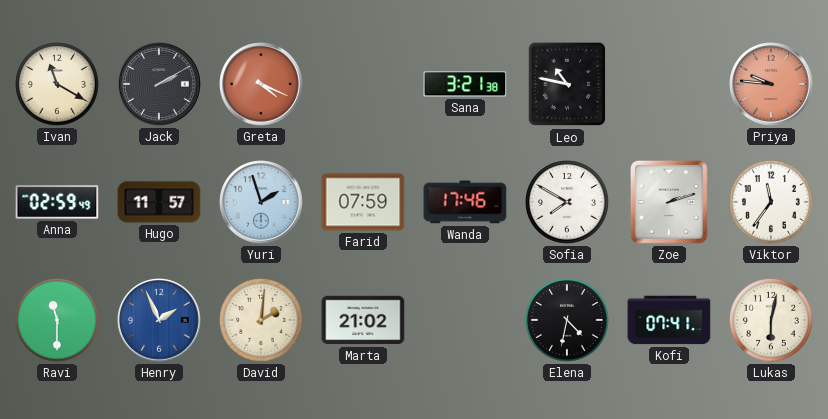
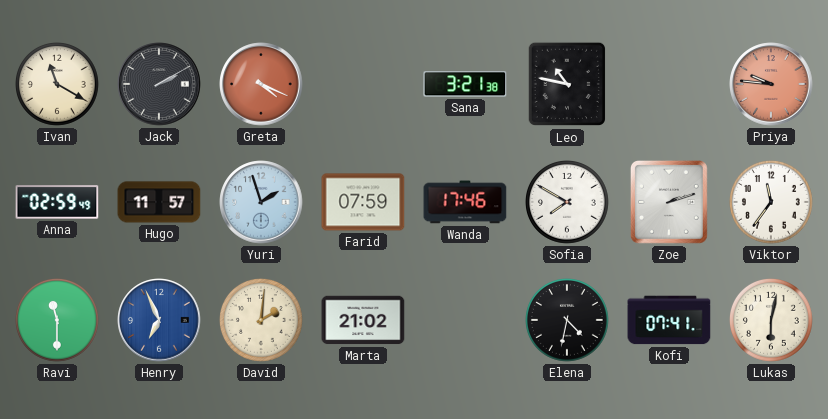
Henry: 1:56 -> 6:56 (159, 320)
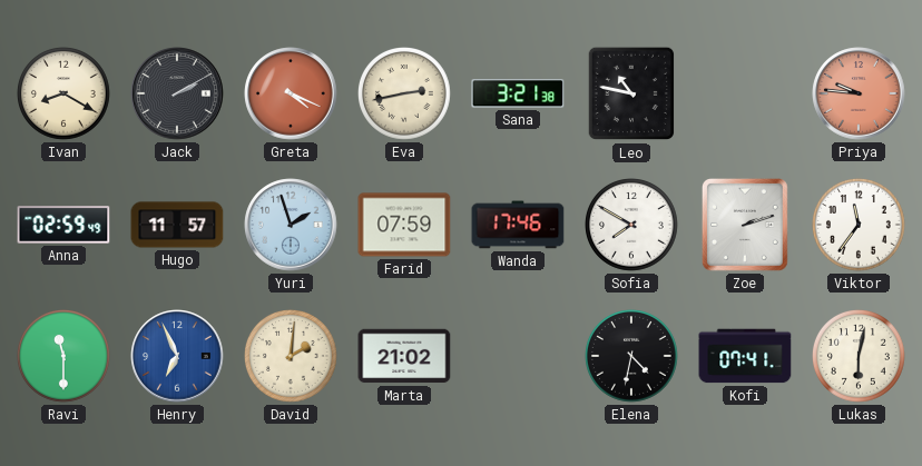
Ivan: 11:20 -> 8:20 (65, 95)
Eva: none -> 2:43 (405, 95)
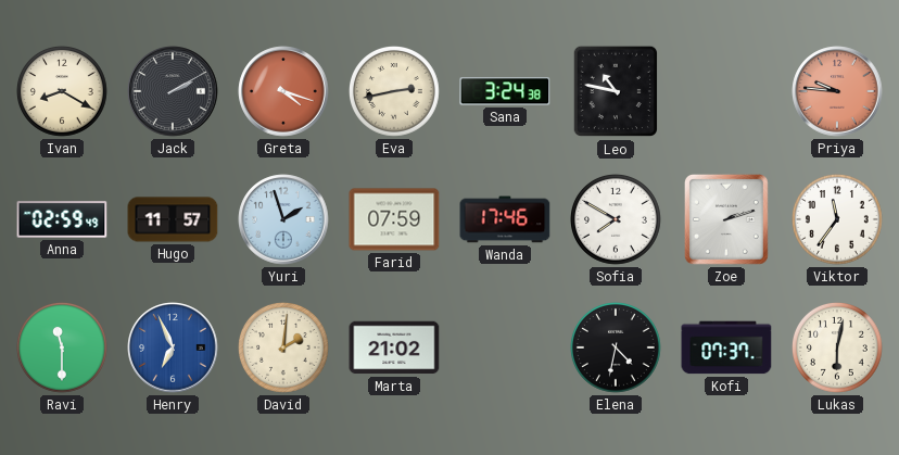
Greta: 4:19 -> 4:18 (283, 91)
Sana: 3:21 -> 3:24 (505, 91)
Kofi: 07:41 -> 07:37 (726, 347)
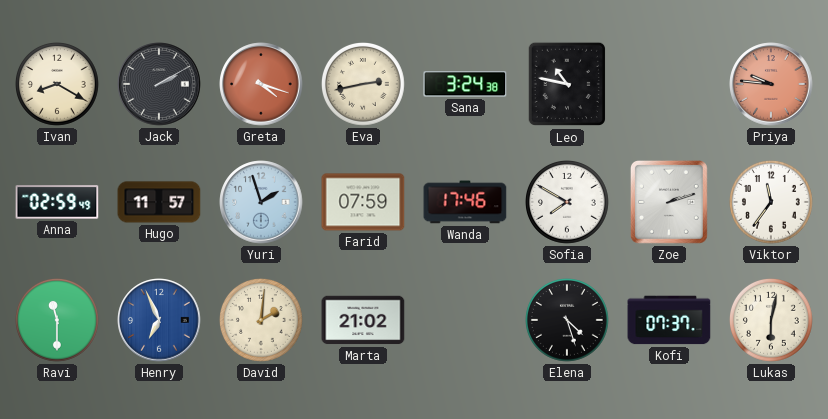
Elena: 4:32 -> 4:27 (568, 321)
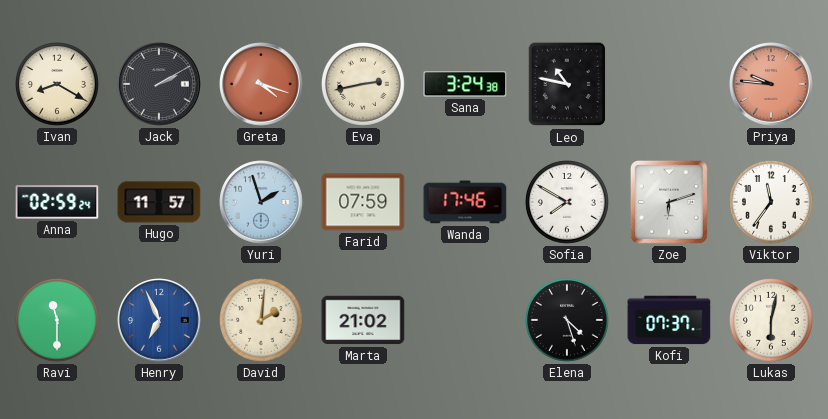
Anna: 02:59:49 -> 02:59:24 (57, 202)
Zoe: 2:12 -> 6:12 (669, 203)
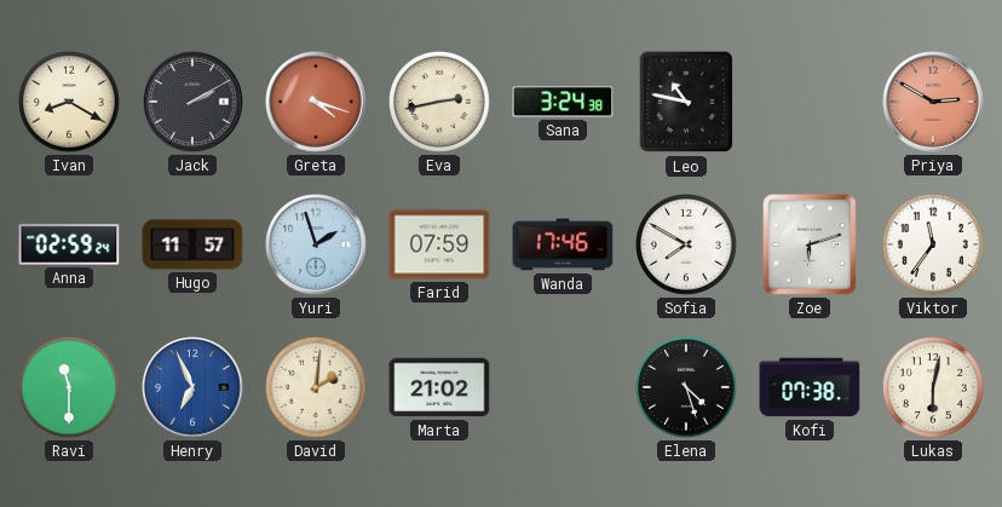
Priya: 9:46 -> 2:50 (933, 102)
Kofi: 07:37 -> 07:38 (810, 387)
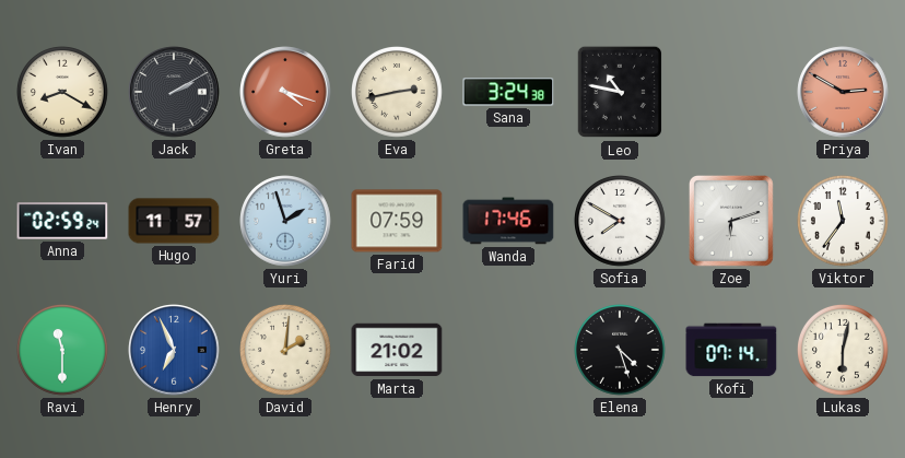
Kofi: 07:38 -> 07:14 (731, 350)
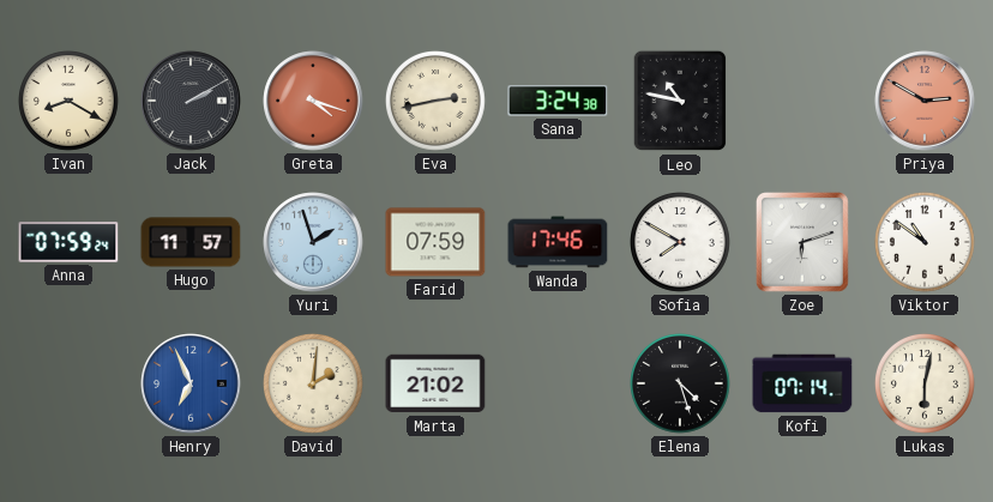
Anna: 02:59 -> 07:59 (68, 242)
Viktor: 11:36 -> 10:51 (926, 243)
Ravi: 11:30 -> none (63, 351)
